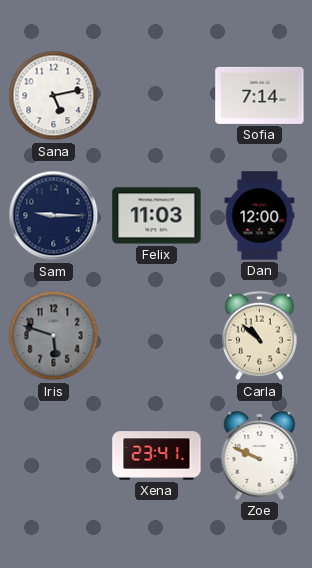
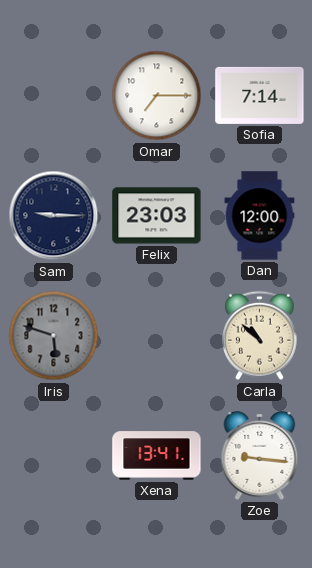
Sana: 5:13 -> none (54, 96)
Omar: none -> 7:15 (157, 96)
Felix: 11:03 -> 23:03 (157, 216)
Xena: 23:41 -> 13:41 (157, 456)
Zoe: 9:49 -> 9:16 (260, 455)
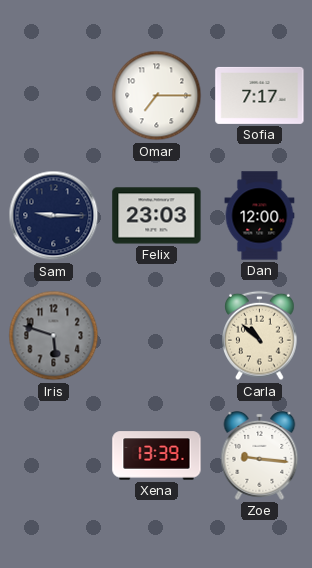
Sofia: 7:14 -> 7:17 (260, 95)
Xena: 13:41 -> 13:39 (157, 456)
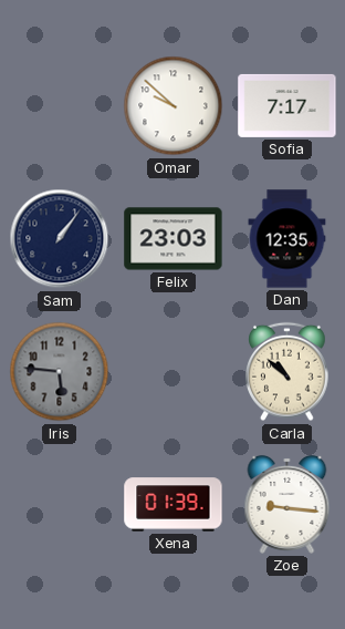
Omar: 7:15 -> 9:52 (174, 106)
Sam: 9:15 -> 1:06 (60, 239)
Dan: 12:00 -> 12:35 (287, 239)
Iris: 5:48 -> 5:46 (60, 372)
Xena: 13:39 -> 01:39 (174, 505)
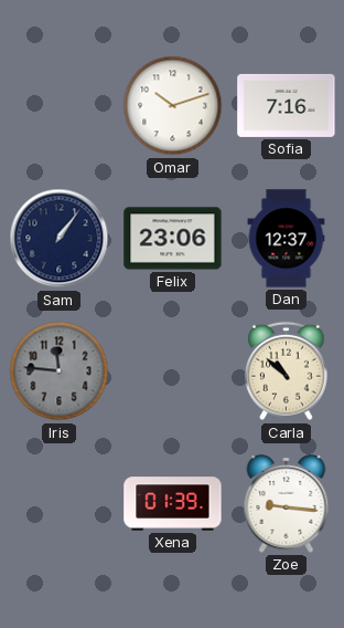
Omar: 9:52 -> 10:12 (173, 106)
Sofia: 7:17 -> 7:16 (287, 105)
Felix: 23:03 -> 23:06 (173, 239)
Dan: 12:35 -> 12:37 (287, 239)
Iris: 5:46 -> 11:46 (60, 371)
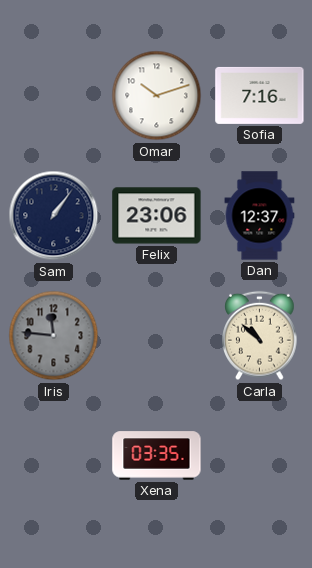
Xena: 01:39 -> 03:35 (157, 456)
Zoe: 9:16 -> none (287, 503)
